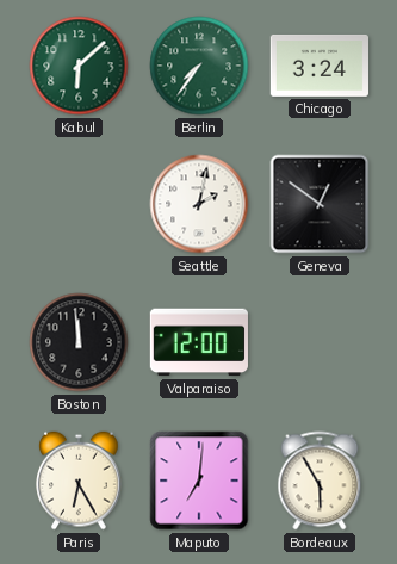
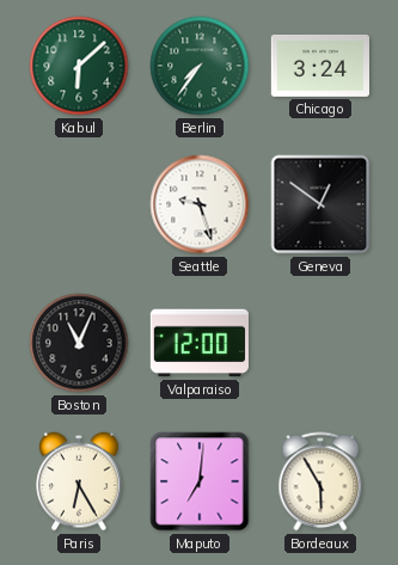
Seattle: 2:02 -> 9:27 (200, 204)
Boston: 11:59 -> 11:04 (79, 343)
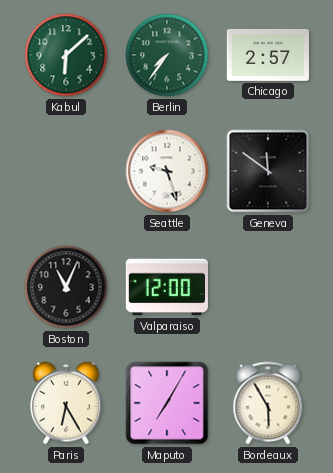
Chicago: 3:24 -> 2:57 (267, 55)
Geneva: 12:51 -> 11:51 (268, 171)
Maputo: 7:01 -> 7:05 (167, 403)
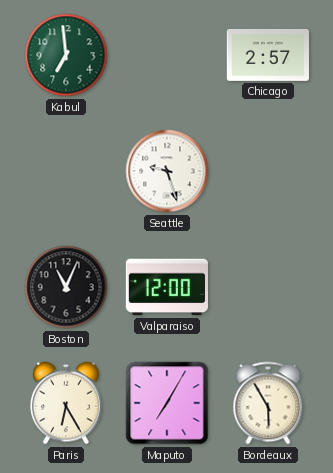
Kabul: 6:08 -> 6:59 (66, 55)
Berlin: 7:36 -> none (167, 55)
Geneva: 11:51 -> none (268, 171)
